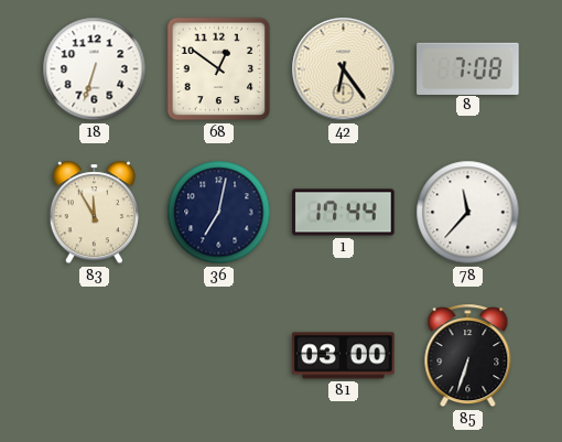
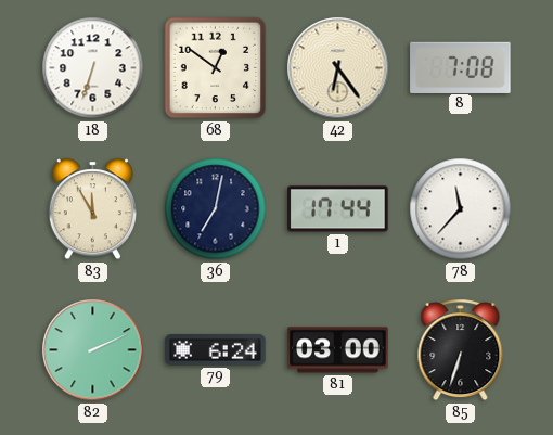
82: none -> 2:11 (93, 350)
79: none -> 6:24 (216, 349)
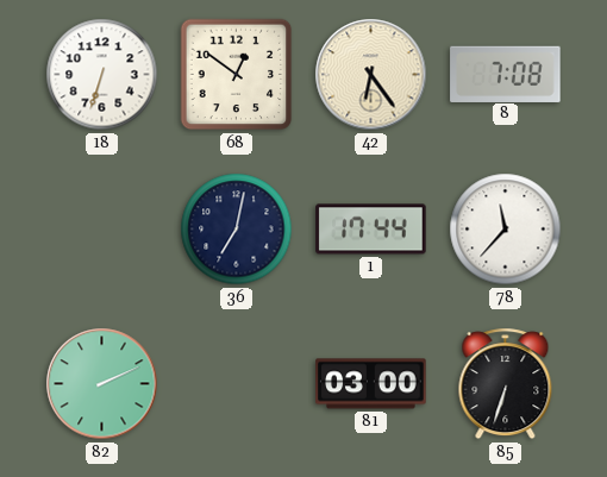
83: 11:55 -> none (92, 209)
79: 6:24 -> none (216, 349)
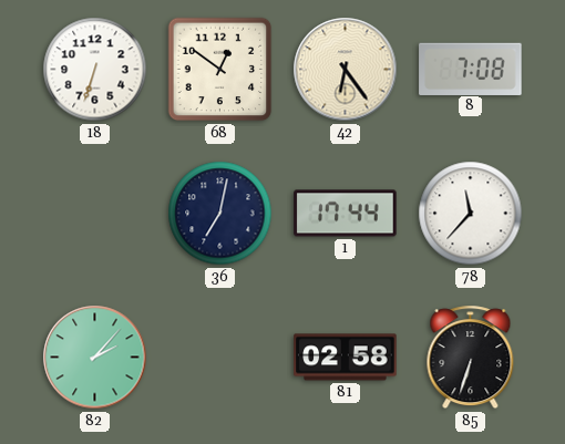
82: 2:11 -> 2:07 (95, 358)
81: 03:00 -> 02:58 (346, 358)
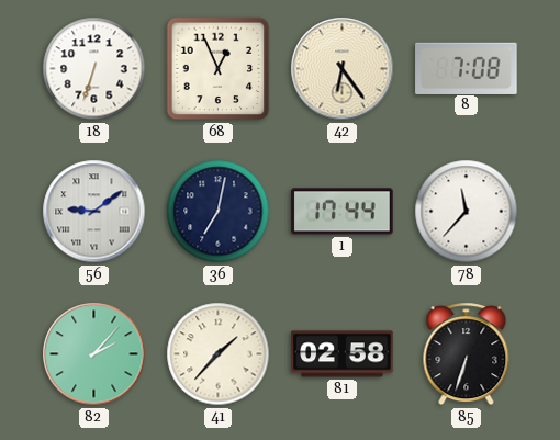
68: 12:51 -> 12:56 (219, 69)
56: none -> 9:09 (94, 212)
41: none -> 1:37 (219, 354)
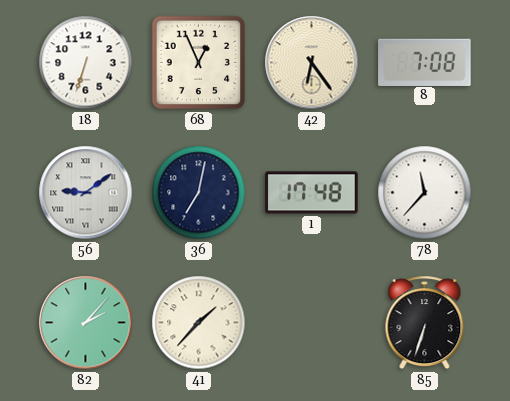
1: 17:44 -> 17:48 (312, 193)
81: 02:58 -> none (343, 354)
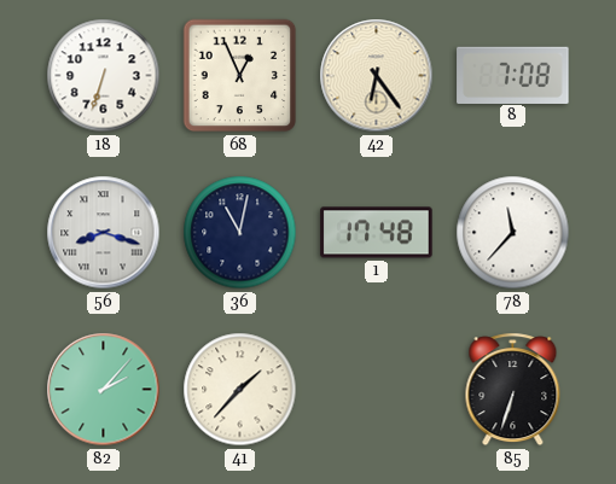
56: 9:09 -> 8:18 (104, 233)
36: 7:02 -> 11:02 (240, 233)
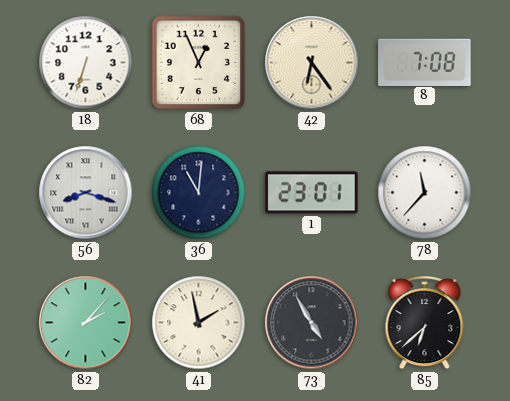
36: 11:02 -> 11:01 (199, 193)
1: 17:48 -> 23:01 (312, 193)
41: 1:37 -> 1:58 (199, 323)
73: none -> 4:55 (312, 323)
85: 6:33 -> 6:38 (425, 323)
